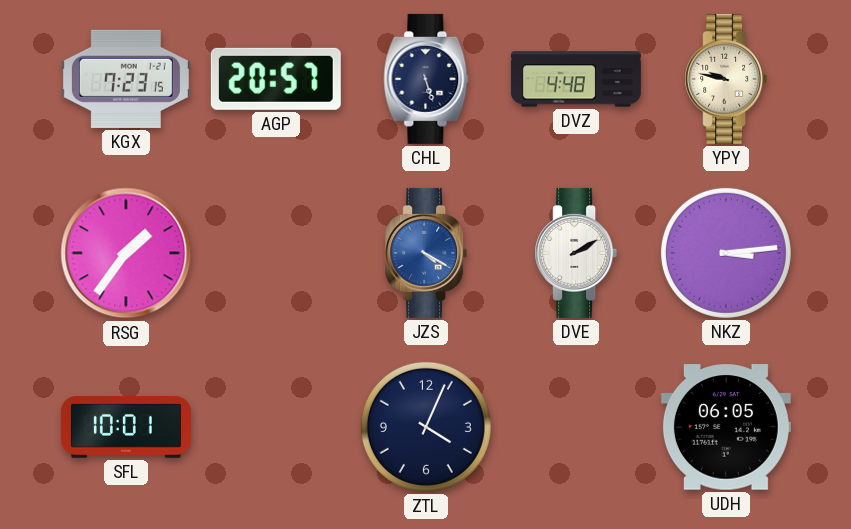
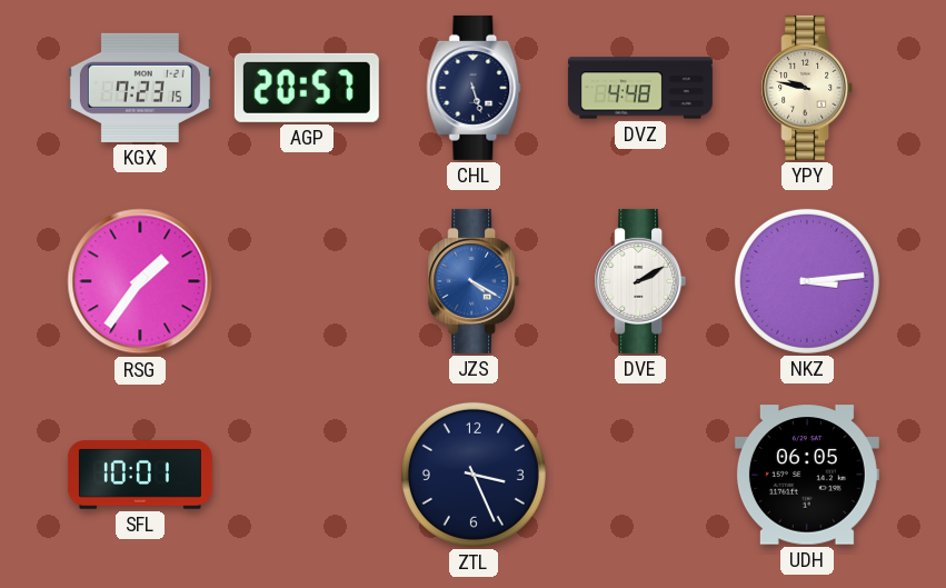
ZTL: 4:04 -> 3:26 (474, 475)
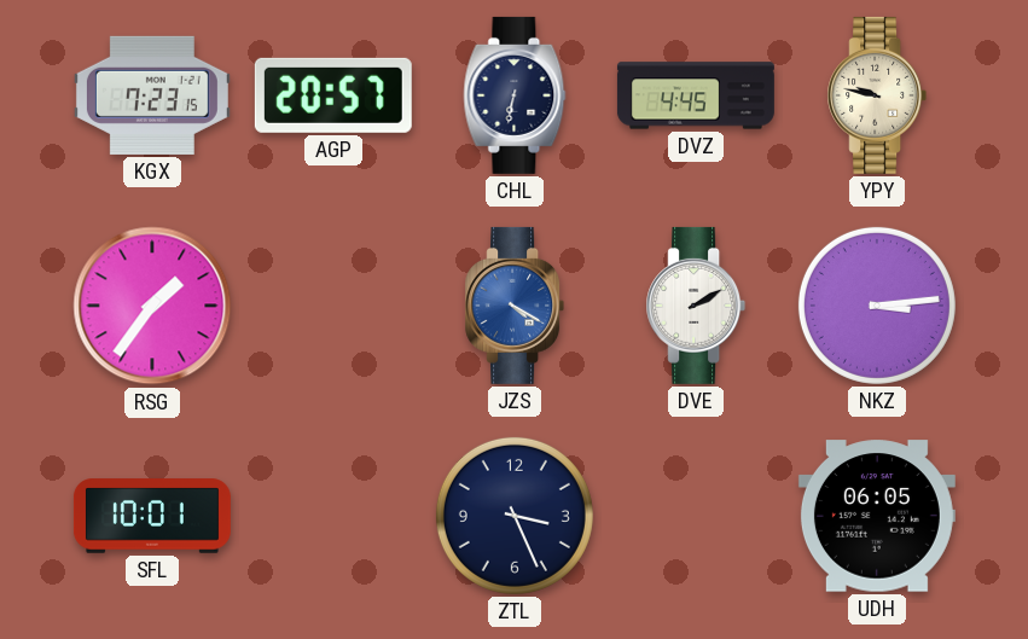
CHL: 5:27 -> 6:32 (515, 95)
DVZ: 4:48 -> 4:45 (696, 95)
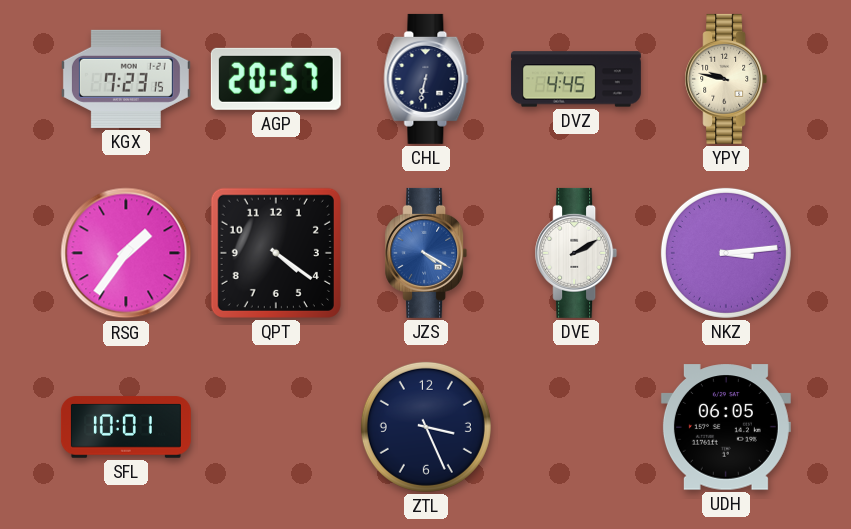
QPT: none -> 4:21 (276, 253)
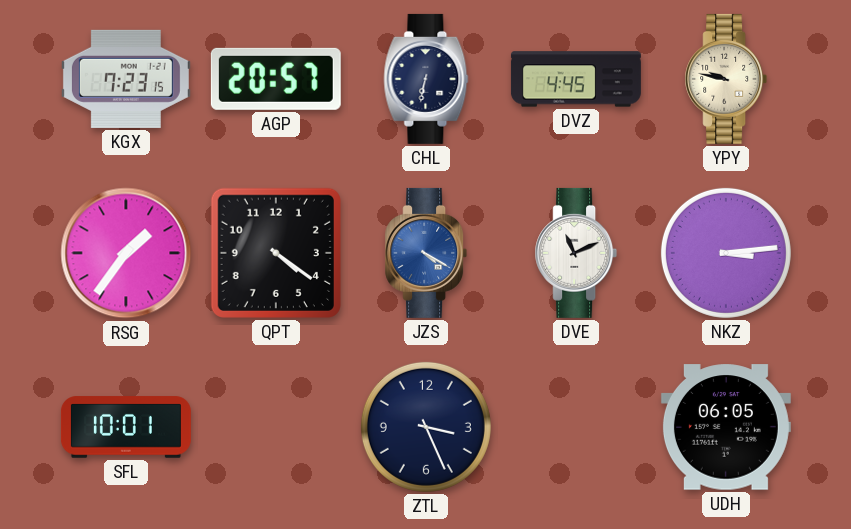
DVE: 2:10 -> 11:11 (576, 253)
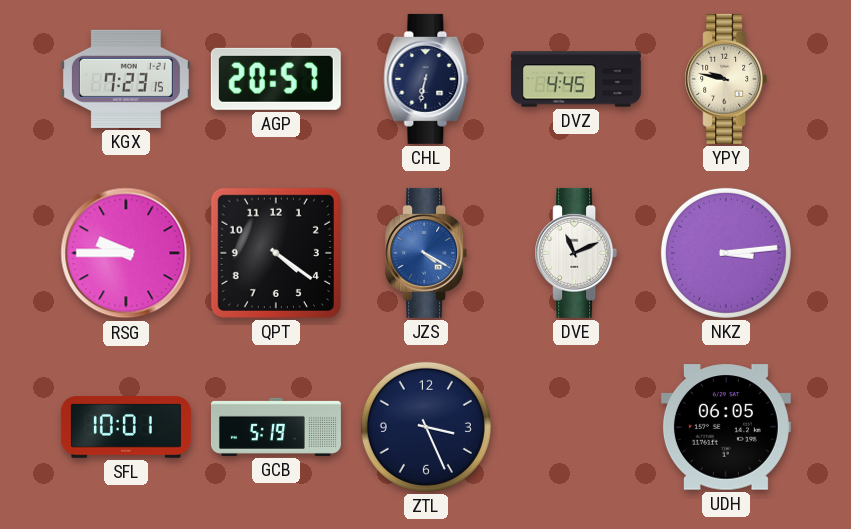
RSG: 1:36 -> 9:45 (126, 253)
GCB: none -> 5:19 (276, 427)
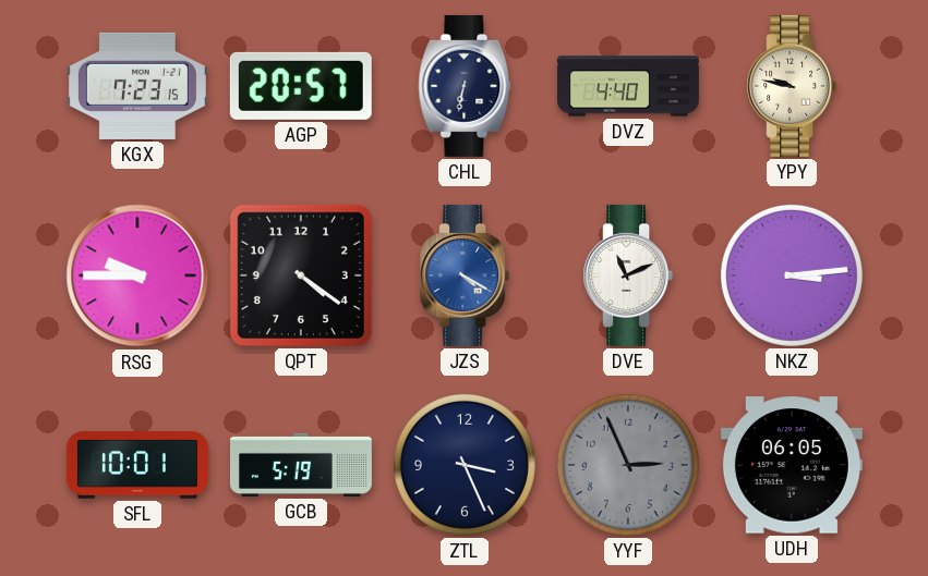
DVZ: 4:45 -> 4:40 (628, 86)
YYF: none -> 2:56 (628, 465)
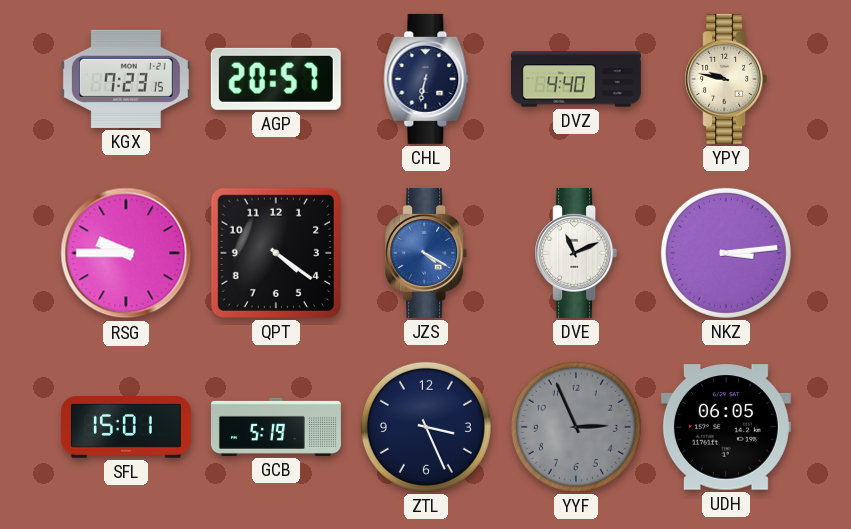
SFL: 10:01 -> 15:01 (126, 427)
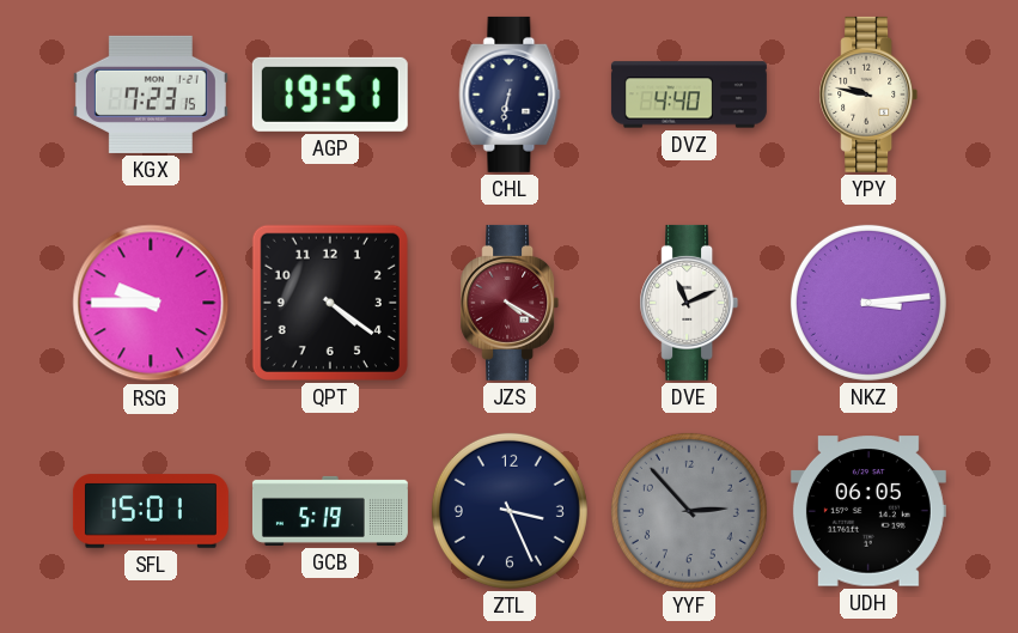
AGP: 20:57 -> 19:51 (330, 95)
JZS dial: blue -> burgundy (510, 303)
YYF: 2:56 -> 2:53 (689, 511)
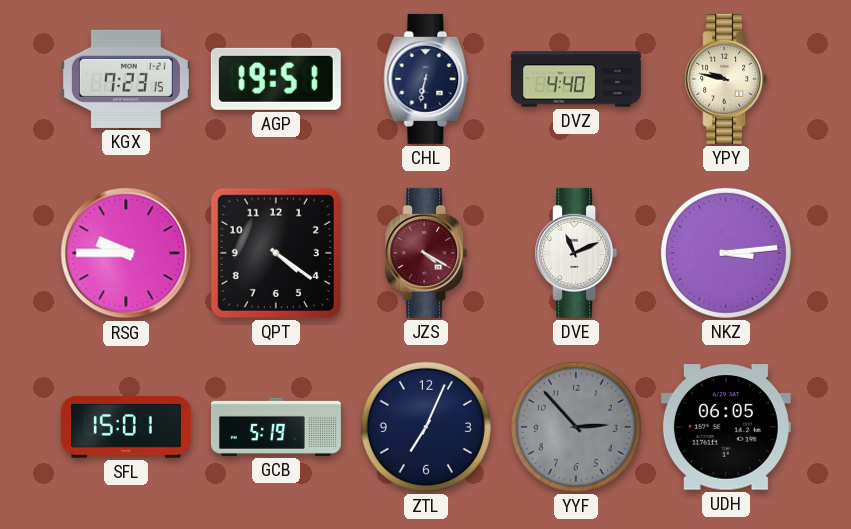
ZTL: 3:26 -> 7:04 (426, 427)
